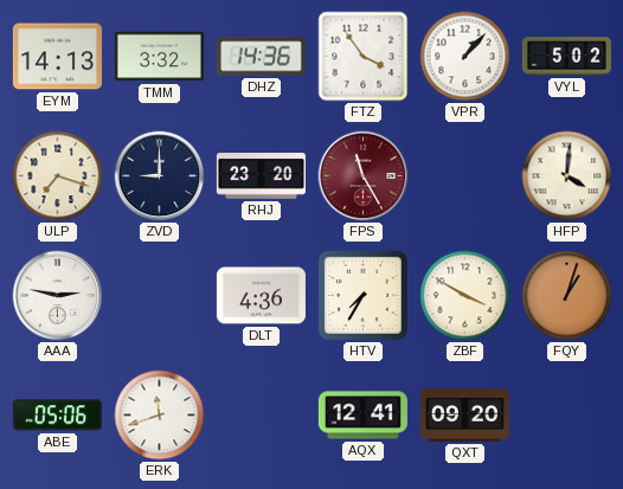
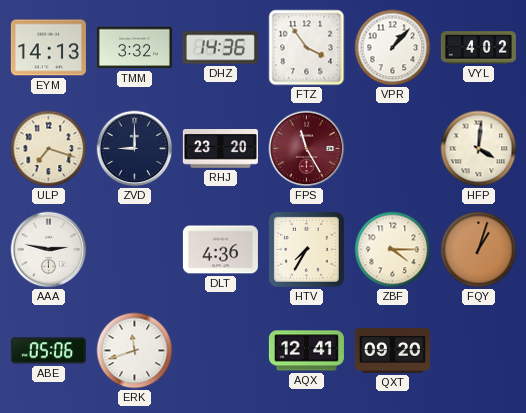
VYL: 5:02 -> 4:02 (478, 48)
ZBF: 3:50 -> 4:15 (393, 250)
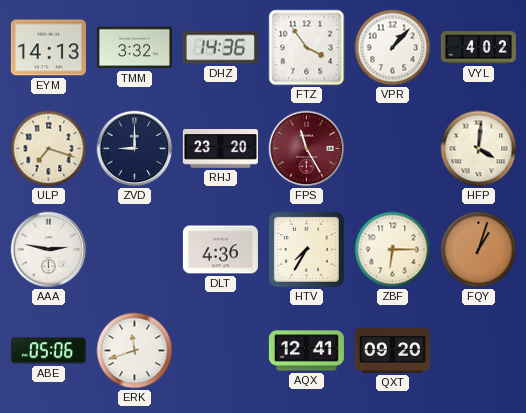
ZBF: 4:15 -> 6:15 (393, 250)
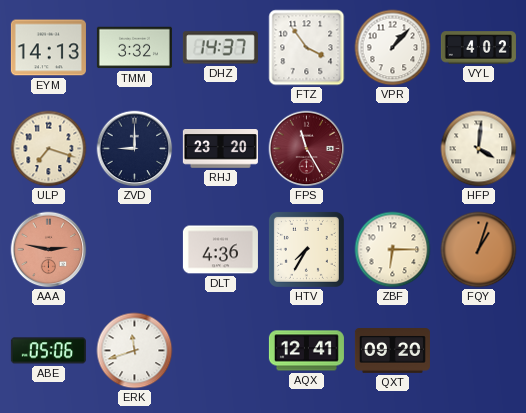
DHZ: 14:36 -> 14:37 (220, 48)
AAA dial: white -> salmon (49, 250)
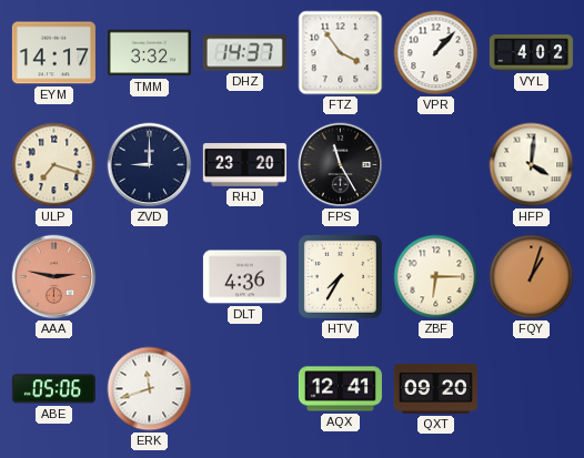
EYM: 14:13 -> 14:17 (53, 53)
FPS dial: burgundy -> black (341, 165)
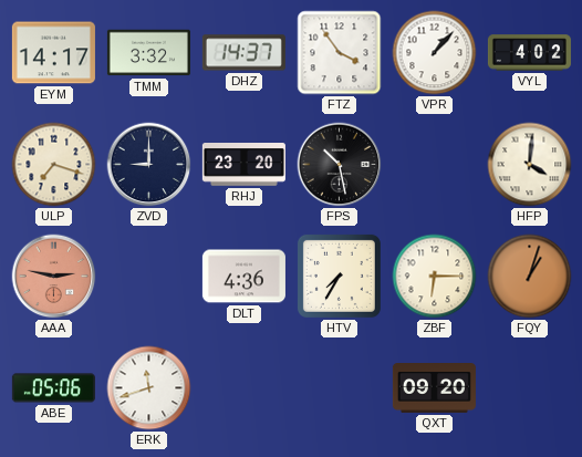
FPS: 11:25 -> 10:28 (340, 165)
AQX: 12:41 -> none (340, 389)
